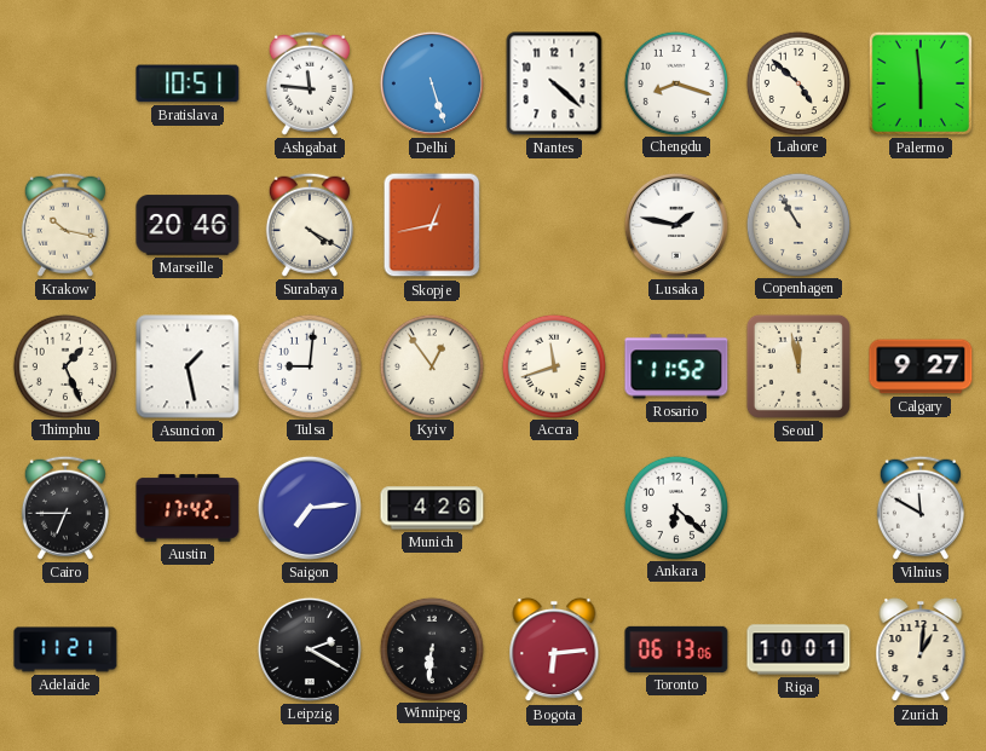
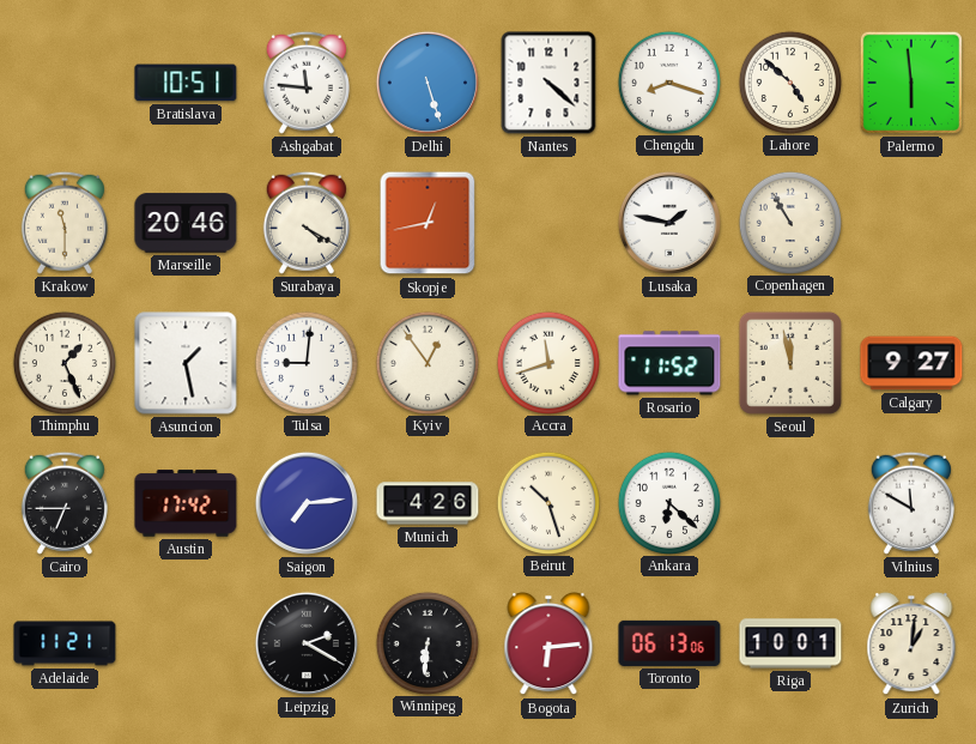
Krakow: 10:17 -> 11:30 (65, 223)
Beirut: none -> 10:27 (547, 502)
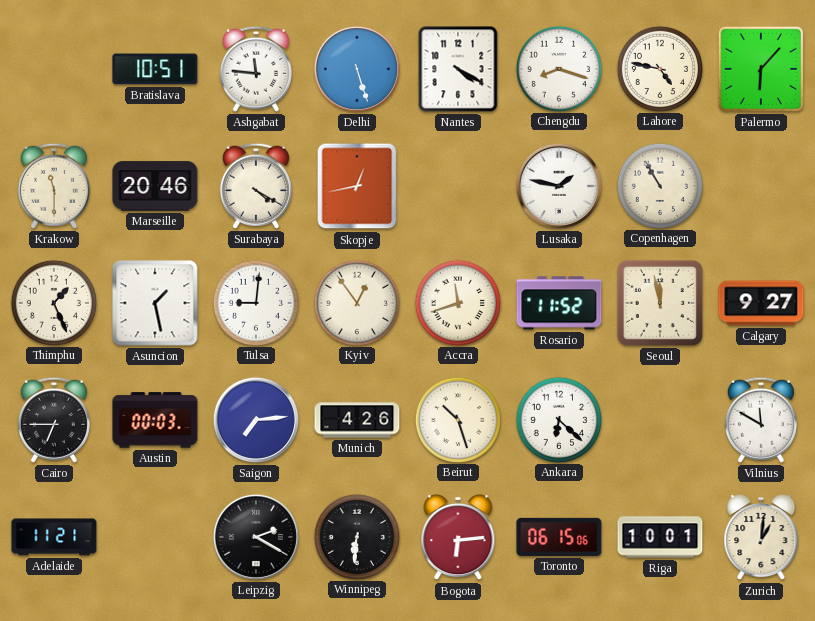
Nantes: 4:22 -> 4:20 (458, 69)
Lahore: 4:52 -> 4:47 (659, 68)
Palermo: 5:59 -> 6:07 (761, 69)
Austin: 17:42 -> 00:03 (155, 420)
Toronto: 06:13 -> 06:15 (559, 537)
